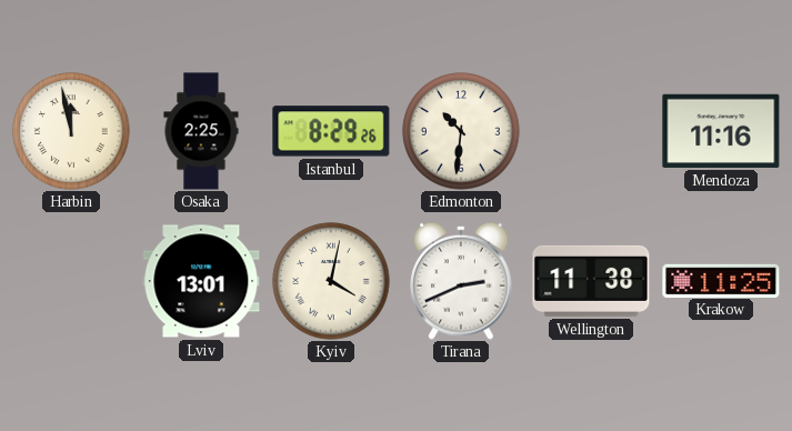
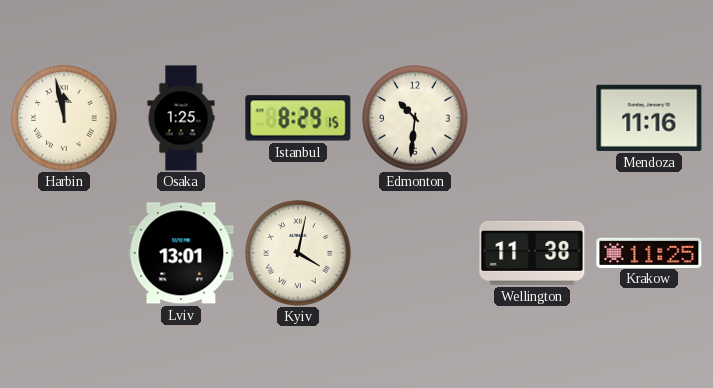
Osaka: 2:25 -> 1:25 (181, 118)
Istanbul: 8:29:26 -> 8:29:15 (298, 118)
Tirana: 2:41 -> none (461, 281)
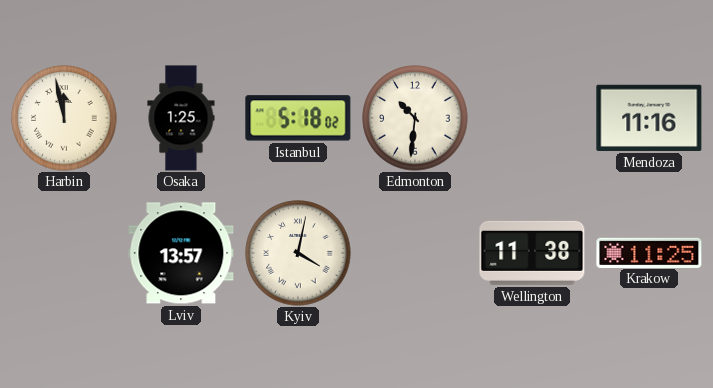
Istanbul: 8:29 -> 5:18 (298, 118)
Lviv: 13:01 -> 13:57 (181, 253)
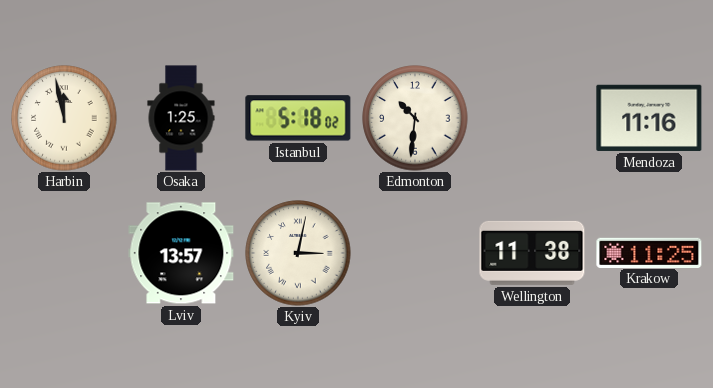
Kyiv: 4:02 -> 3:02 (298, 253)
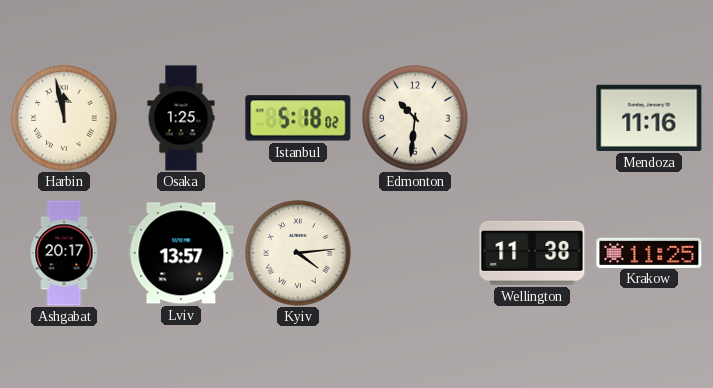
Ashgabat: none -> 20:17 (64, 253)
Kyiv: 3:02 -> 4:14 (298, 253)
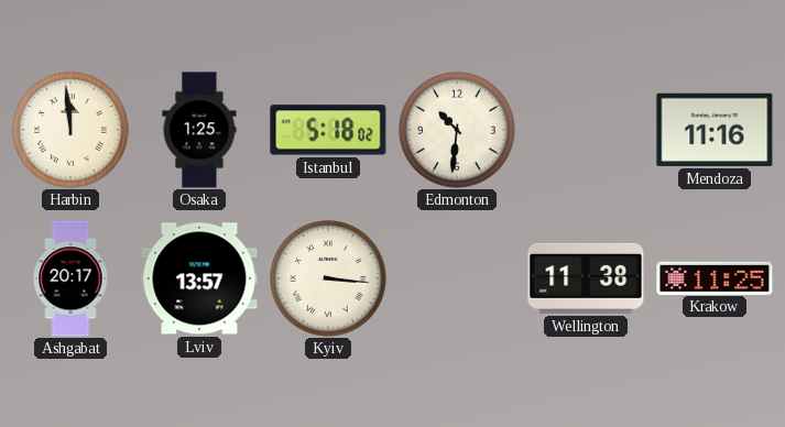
Harbin: 11:58 -> 11:59 (70, 130)
Kyiv: 4:14 -> 3:16 (328, 278)
